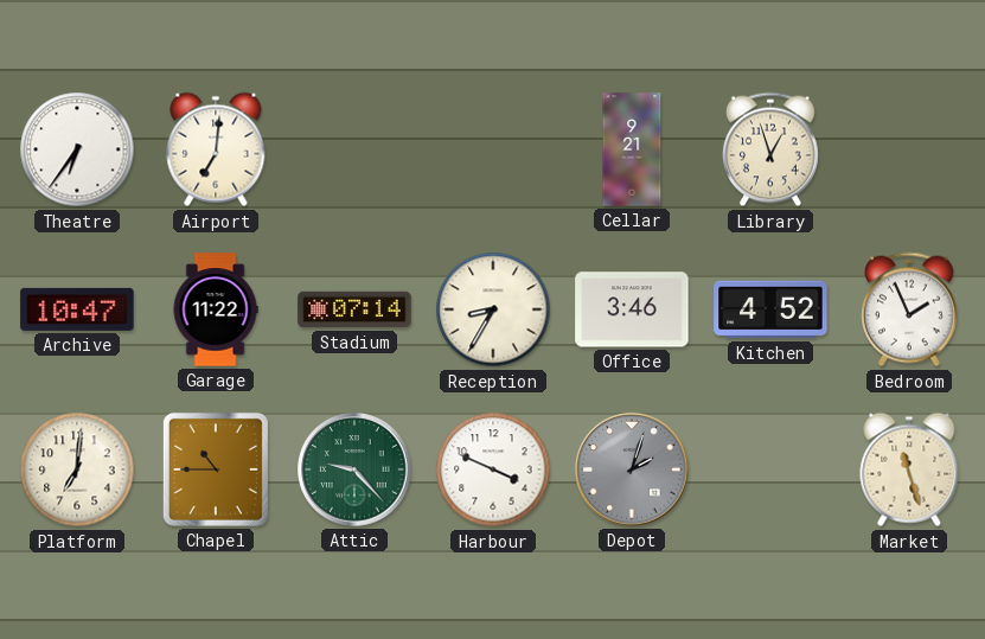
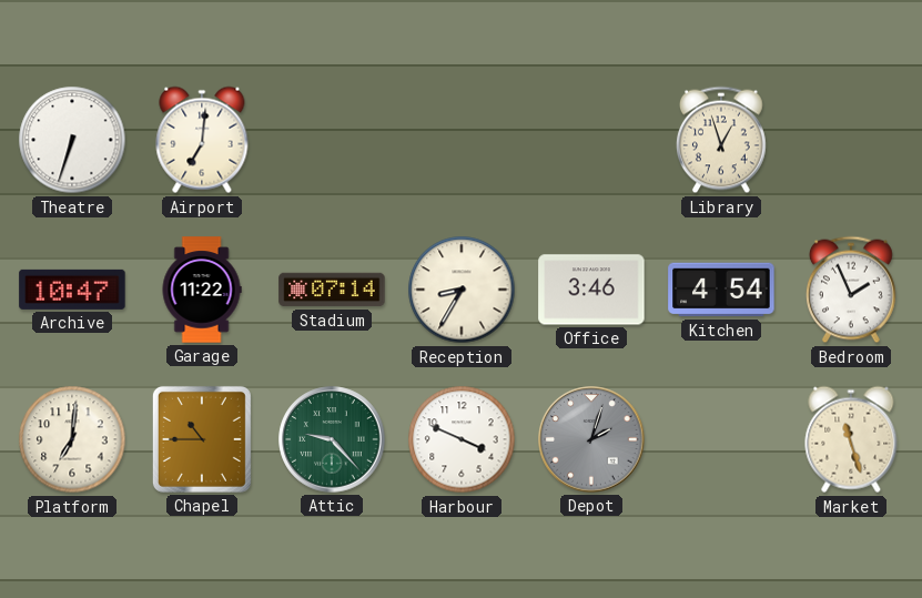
Theatre: 6:36 -> 6:33 (72, 140)
Cellar: 9:21 -> none (632, 149)
Kitchen: 4:52 -> 4:54 (721, 290)
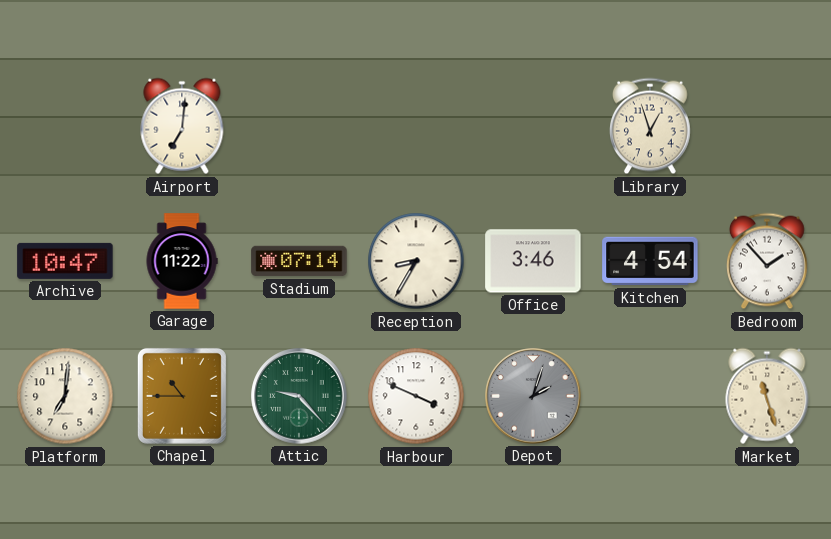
Theatre: 6:33 -> none (72, 140)
Bedroom: 1:56 -> 1:53 (768, 261)
